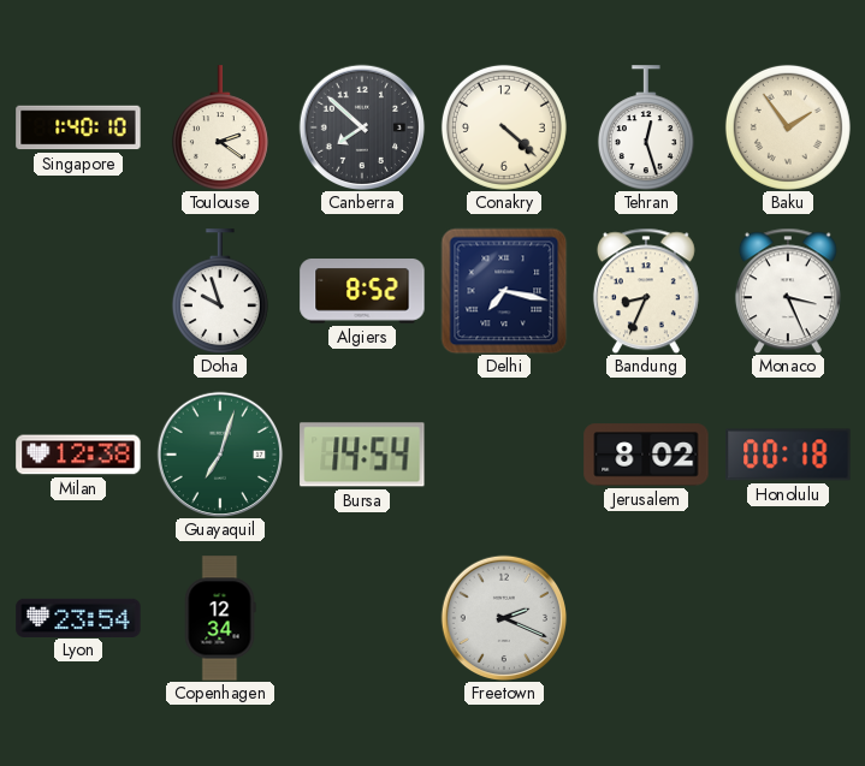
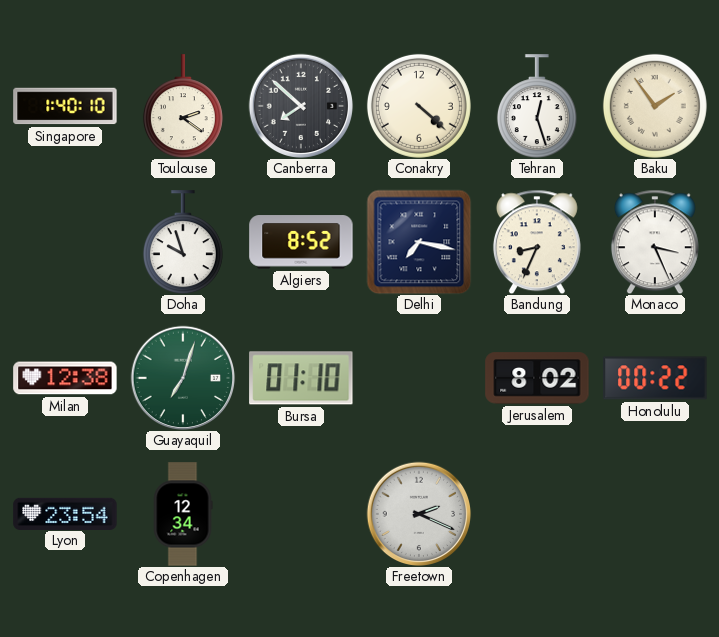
Bursa: 14:54 -> 01:10 (301, 378)
Honolulu: 00:18 -> 00:22 (655, 378)
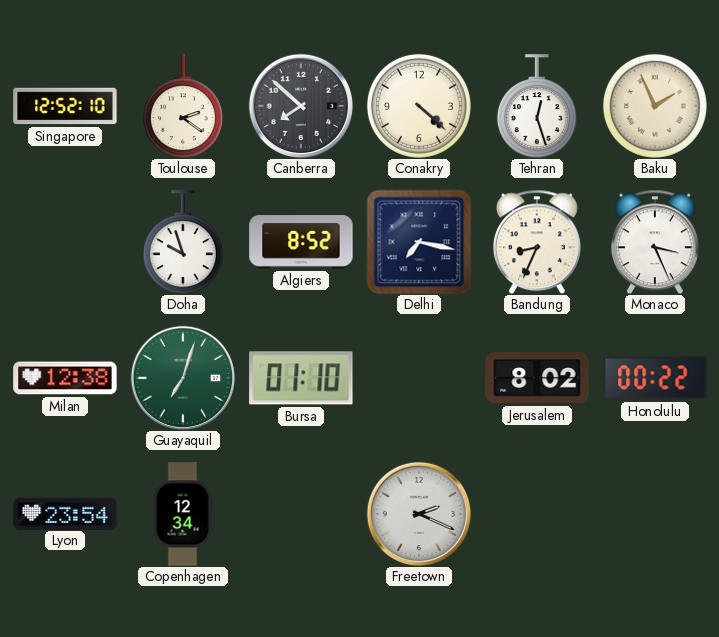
Singapore: 1:40 -> 12:52 (65, 106)
Baku: 1:54 -> 1:56 (655, 106)
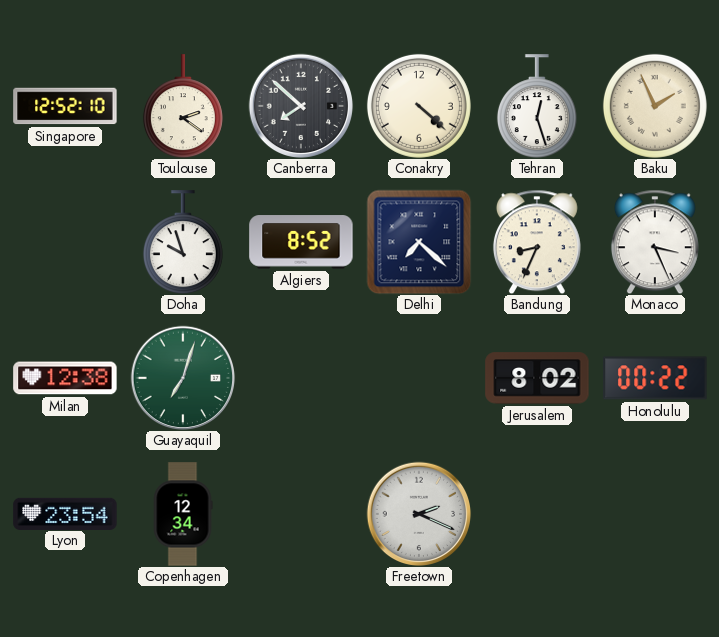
Delhi: 7:17 -> 7:22 (419, 242)
Bursa: 01:10 -> none (301, 378)
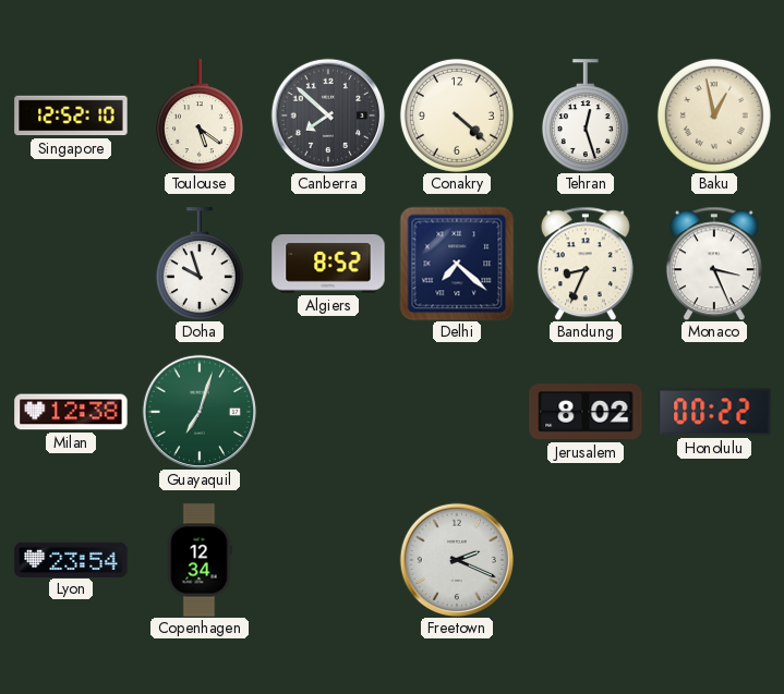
Toulouse: 2:21 -> 5:21 (200, 115)
Baku: 1:56 -> 12:58 (714, 115)
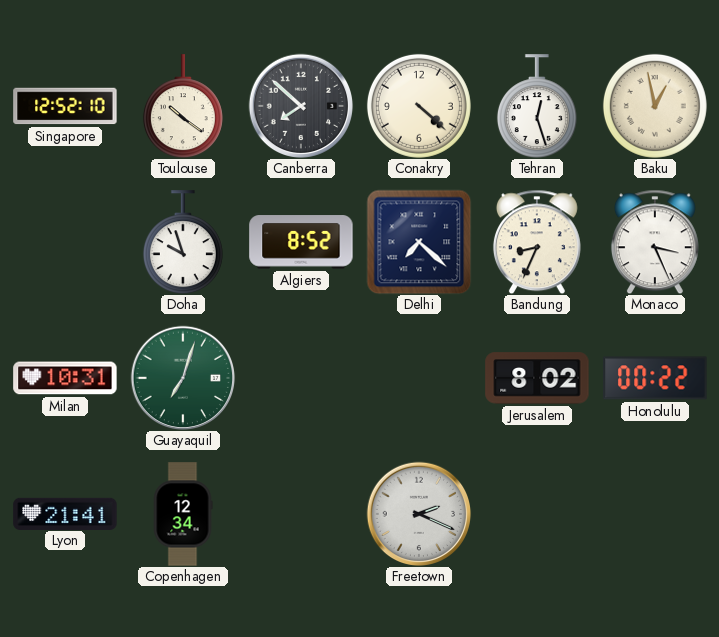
Toulouse: 5:21 -> 10:21 (183, 106)
Milan: 12:38 -> 10:31 (65, 378)
Lyon: 23:54 -> 21:41 (65, 513)
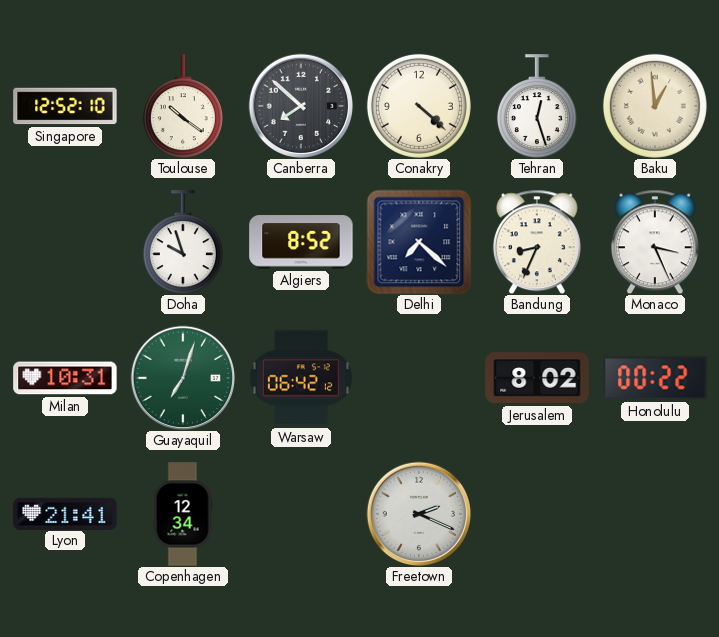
Baku: 12:58 -> 12:59 (655, 106)
Warsaw: none -> 06:42 (301, 378)
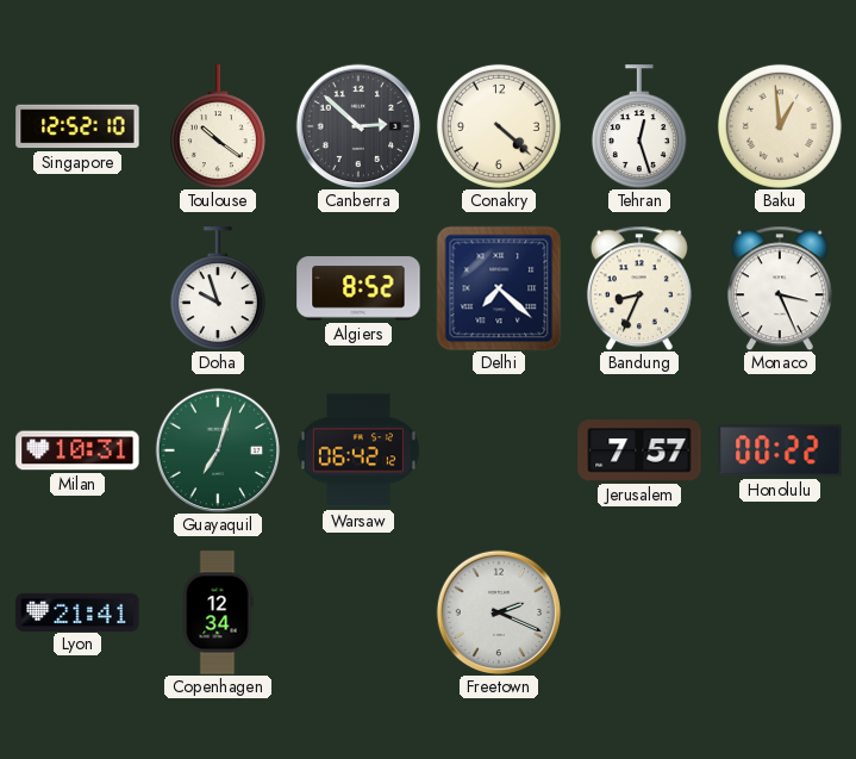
Canberra: 7:52 -> 2:52 (358, 126)
Jerusalem: 8:02 -> 7:57 (639, 450)
